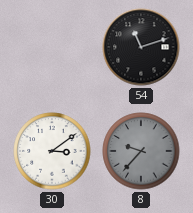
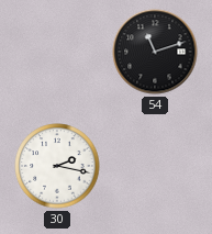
30: 3:09 -> 2:17 (57, 166)
8: 9:37 -> none (141, 151)
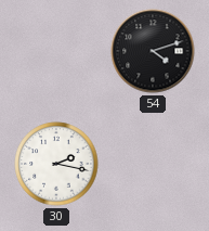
54: 11:12 -> 4:12 (153, 51)
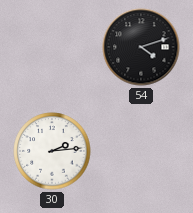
30: 2:17 -> 2:14 (52, 151)
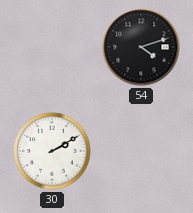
30: 2:14 -> 2:10 (52, 151)
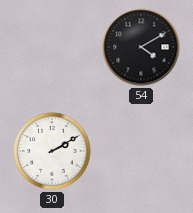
54: 4:12 -> 4:10 (141, 47)
